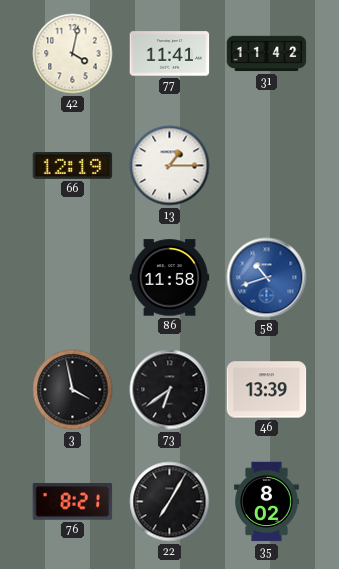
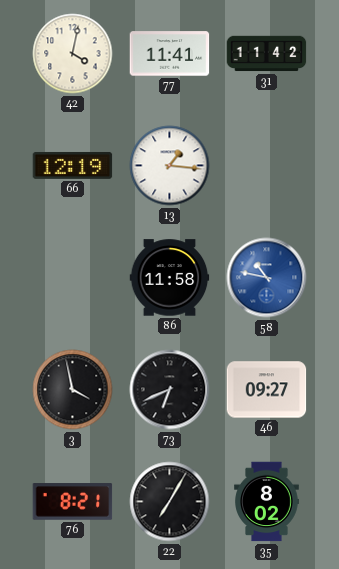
13: 1:15 -> 1:16 (170, 166)
58: 10:42 -> 10:47 (267, 278)
73: 6:39 -> 6:41 (170, 390)
46: 13:39 -> 09:27 (267, 390)
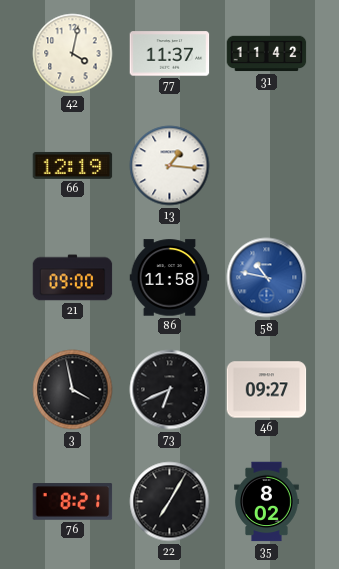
77: 11:41 -> 11:37 (170, 54)
21: none -> 09:00 (73, 278)
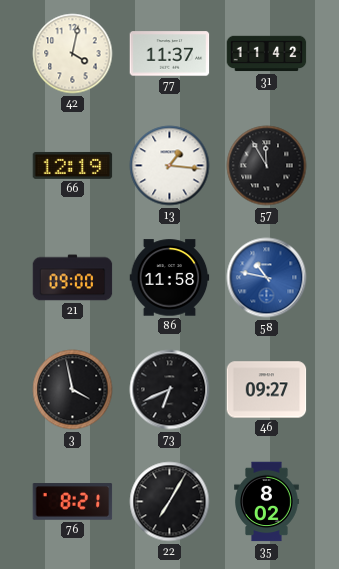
57: none -> 11:55 (267, 166)
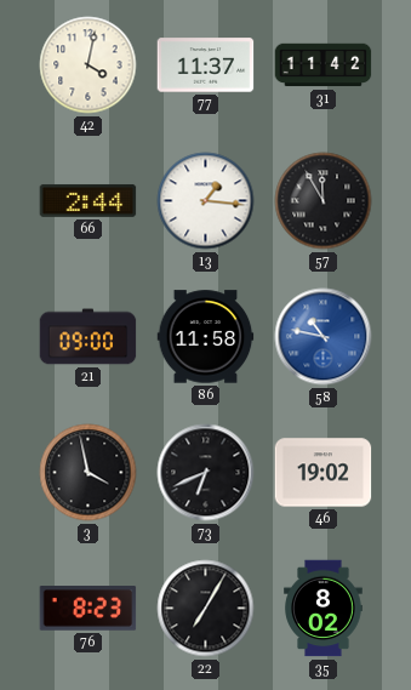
66: 12:19 -> 2:44 (89, 200)
46: 09:27 -> 19:02 (324, 473)
76: 8:21 -> 8:23 (89, 609)
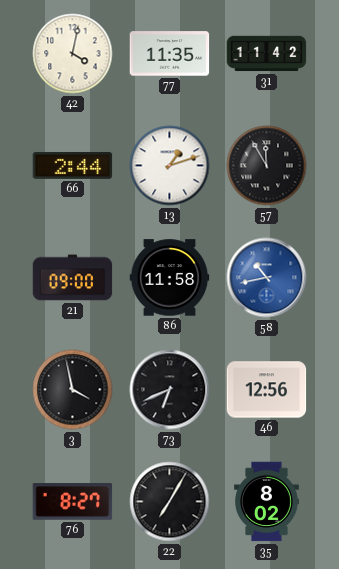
77: 11:37 -> 11:35 (170, 54)
13: 1:16 -> 1:12 (170, 166)
58: 10:47 -> 10:43 (267, 278)
46: 19:02 -> 12:56 (267, 390)
76: 8:23 -> 8:27 (73, 502)
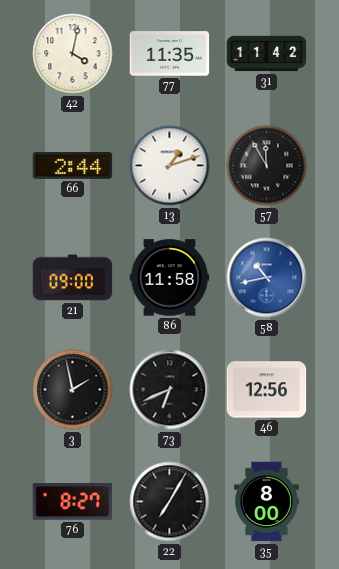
3: 3:58 -> 1:58 (73, 390)
35: 8:02 -> 8:00 (267, 502)
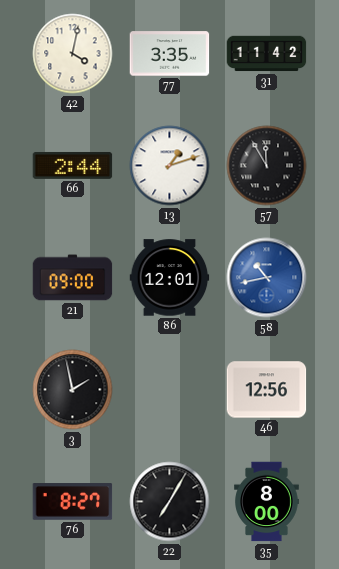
77: 11:35 -> 3:35 (170, 54)
86: 11:58 -> 12:01 (170, 278)
73: 6:41 -> none (170, 390)
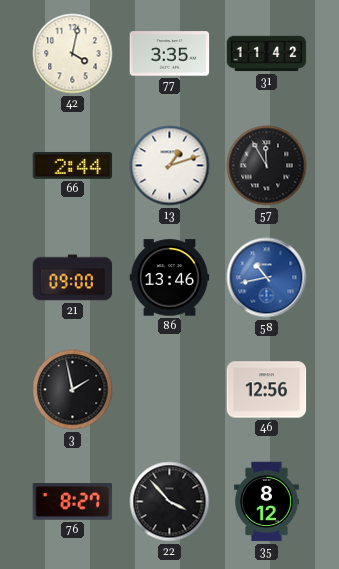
86: 12:01 -> 13:46 (170, 278)
22: 7:05 -> 3:53 (170, 502)
35: 8:00 -> 8:12 (267, 502)
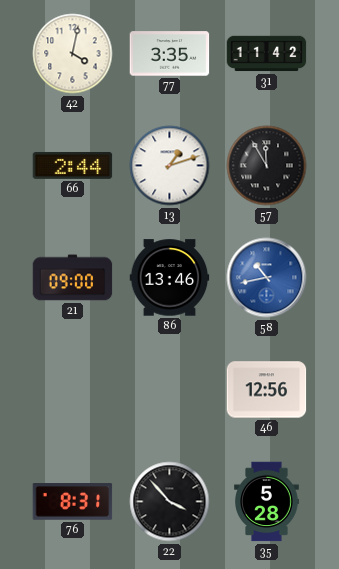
3: 1:58 -> none (73, 390)
76: 8:27 -> 8:31 (73, 502)
35: 8:12 -> 5:28 (267, 502)
